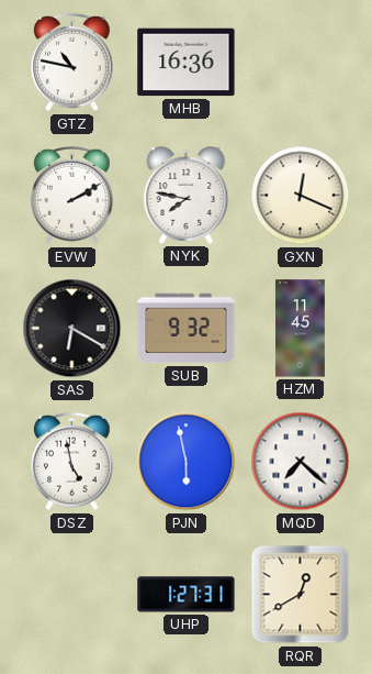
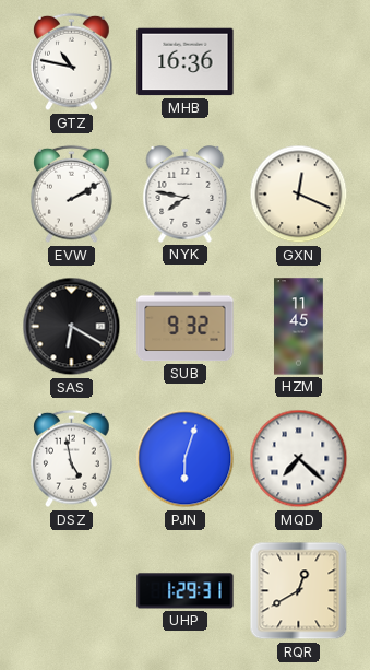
PJN: 5:58 -> 6:03 (186, 459)
UHP: 1:27 -> 1:29 (186, 591)
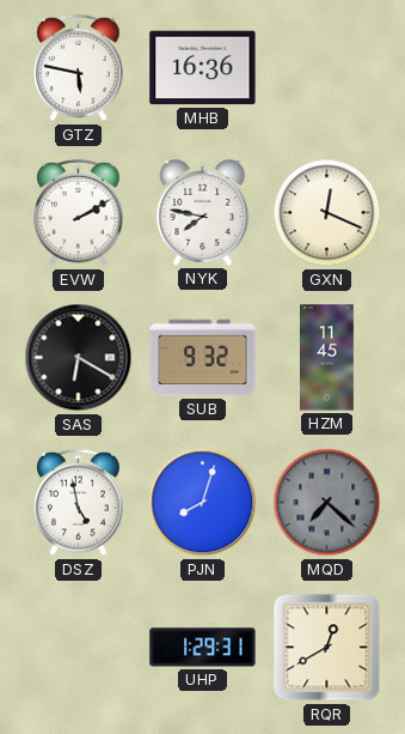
GTZ: 10:47 -> 5:47 (79, 68)
PJN: 6:03 -> 8:03 (203, 503)
MQD dial: white -> grey (327, 503)
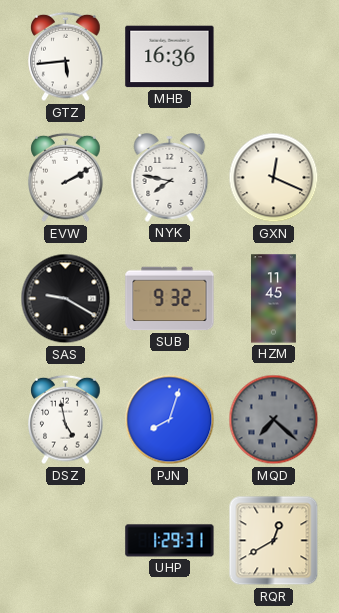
GTZ: 5:47 -> 5:44 (66, 57)
SAS: 6:20 -> 9:20 (66, 299)
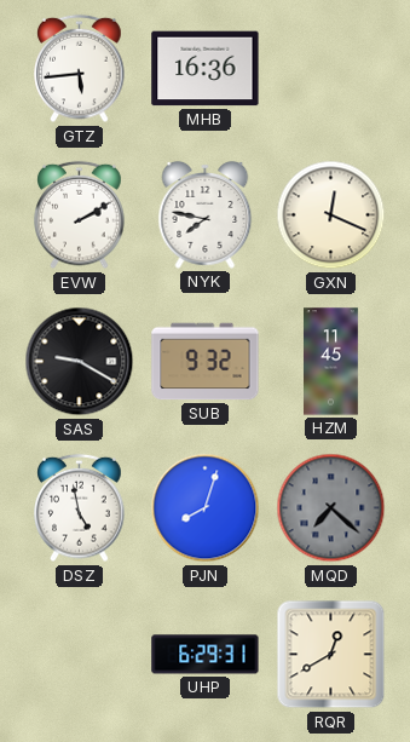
UHP: 1:29 -> 6:29 (206, 655)
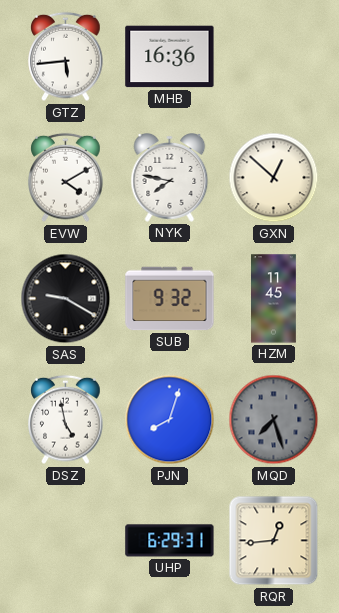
EVW: 2:10 -> 4:10 (66, 178)
GXN: 12:19 -> 12:52 (274, 178)
MQD: 7:22 -> 7:27 (274, 420)
RQR: 12:40 -> 12:44 (274, 541)
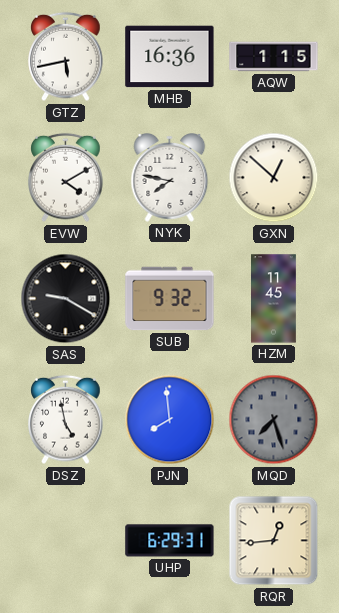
GTZ: 5:44 -> 5:43 (66, 57)
AQW: none -> 1:15 (274, 57)
PJN: 8:03 -> 7:59 (170, 420)
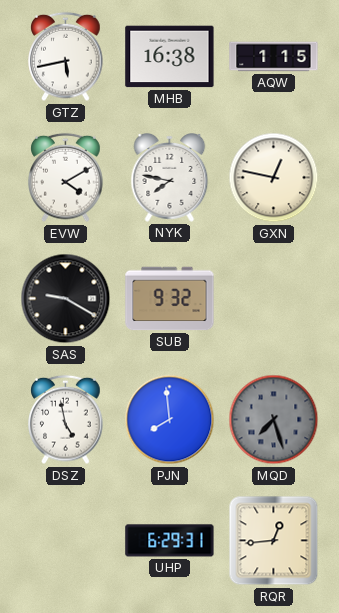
MHB: 16:36 -> 16:38 (170, 57)
GXN: 12:52 -> 12:47 (274, 178)
HZM: 11:45 -> none (274, 299)
